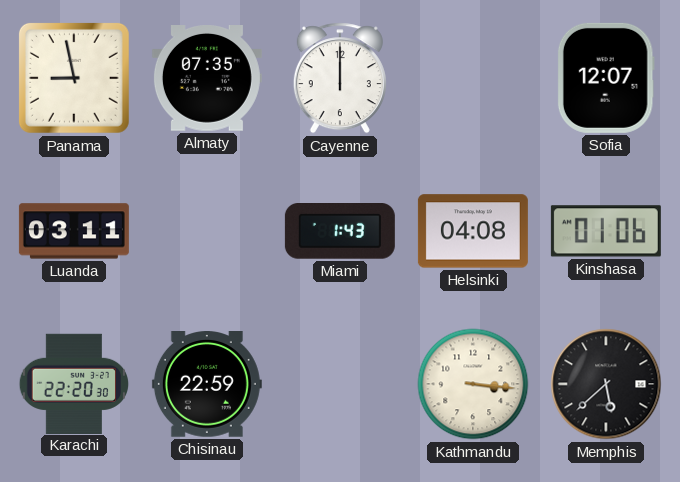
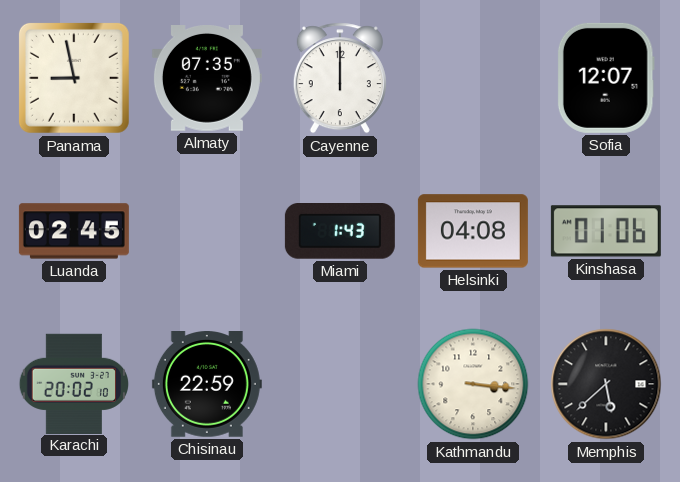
Luanda: 03:11 -> 02:45 (74, 231)
Karachi: 22:20 -> 20:02 (73, 383)
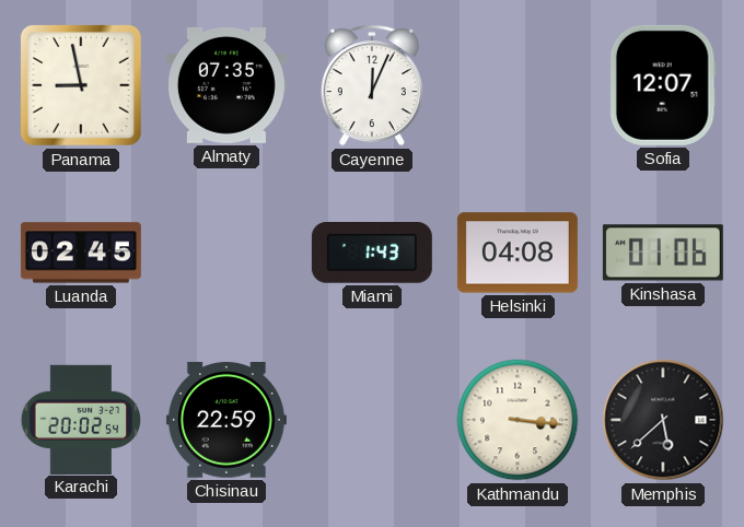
Cayenne: 12:00 -> 12:04 (372, 85)
Karachi: 20:02:10 -> 20:02:54 (80, 419)
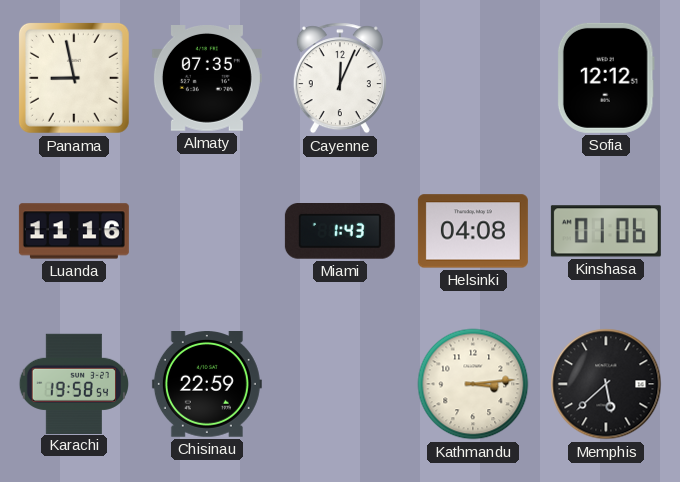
Sofia: 12:07 -> 12:12 (606, 78)
Luanda: 02:45 -> 11:16 (74, 231)
Karachi: 20:02 -> 19:58 (73, 383)
Kathmandu: 3:16 -> 3:14 (473, 384)
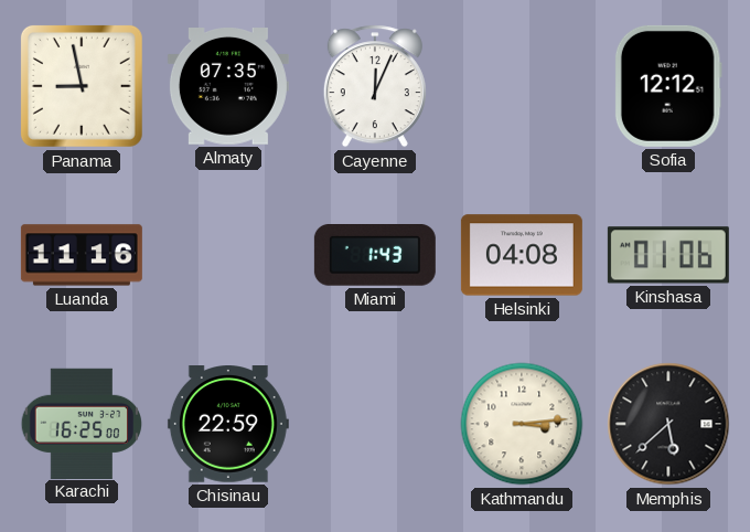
Karachi: 19:58 -> 16:25 (81, 423)
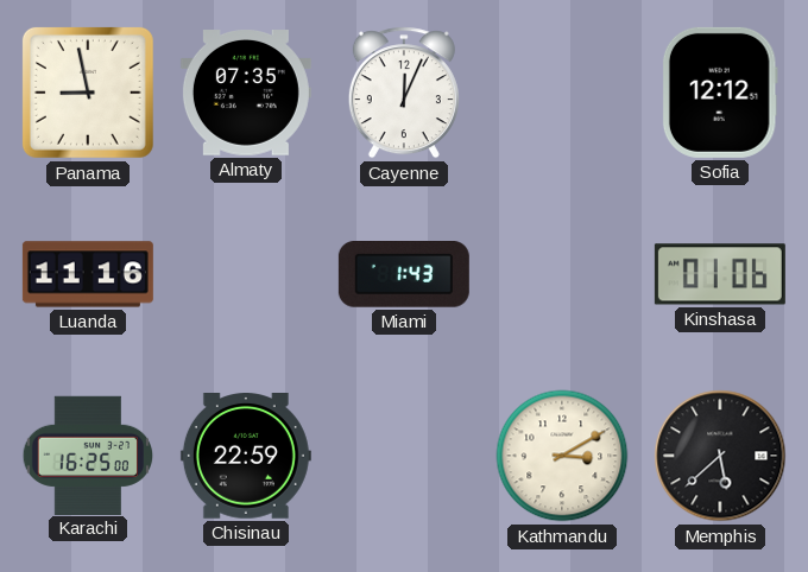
Helsinki: 04:08 -> none (522, 255)
Kathmandu: 3:14 -> 3:10 (562, 456)
